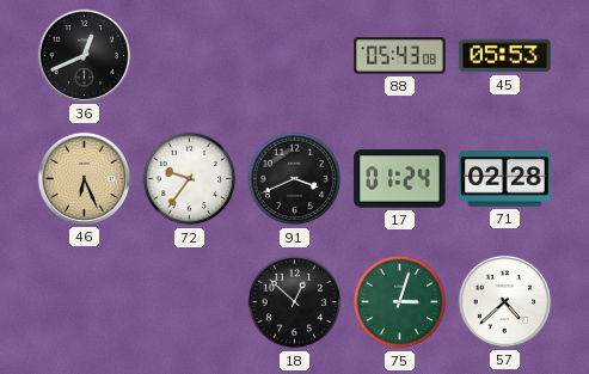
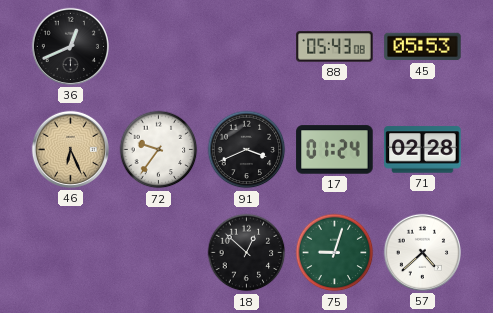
75: 3:03 -> 9:03 (335, 253)
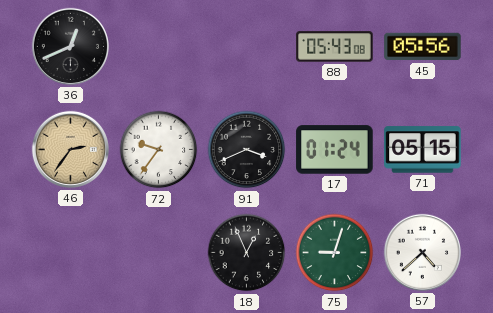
45: 05:53 -> 05:56 (423, 47)
46: 6:26 -> 2:36 (70, 149)
71: 02:28 -> 05:15 (423, 150)
18: 12:52 -> 12:56 (247, 253)
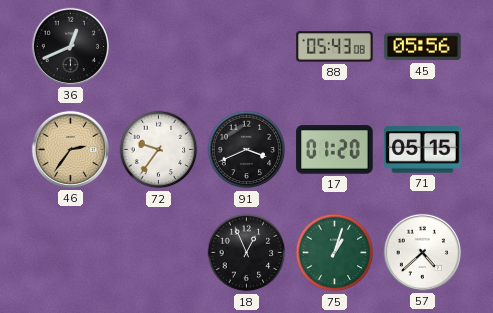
17: 01:24 -> 01:20 (335, 150)
75: 9:03 -> 1:03 (335, 253)
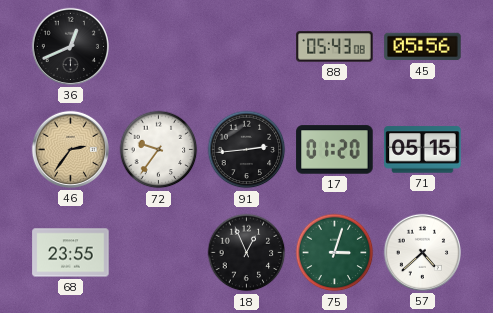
91: 3:41 -> 2:44 (247, 150)
68: none -> 23:55 (71, 253)
75: 1:03 -> 3:03 (335, 253)
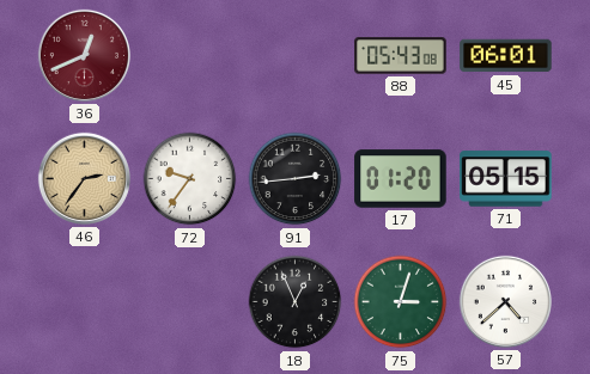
36 dial: black -> burgundy (84, 55)
45: 05:56 -> 06:01 (506, 56)
68: 23:55 -> none (71, 253)
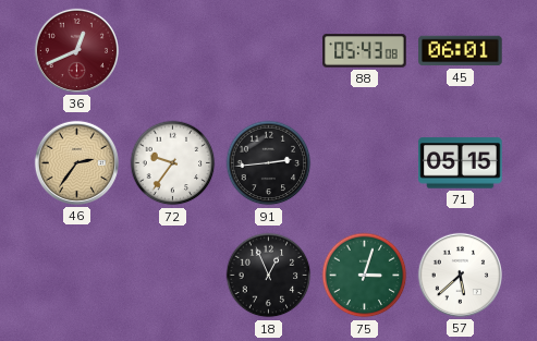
17: 01:20 -> none (401, 179)
57: 4:38 -> 5:38 (460, 275)
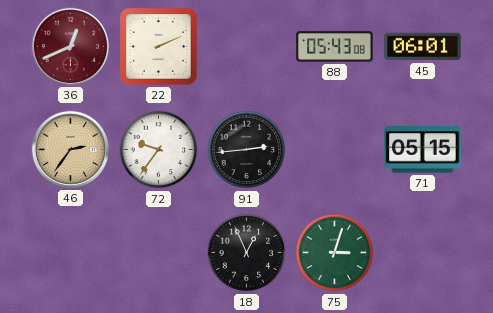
22: none -> 2:11 (159, 47)
57: 5:38 -> none (460, 275)
